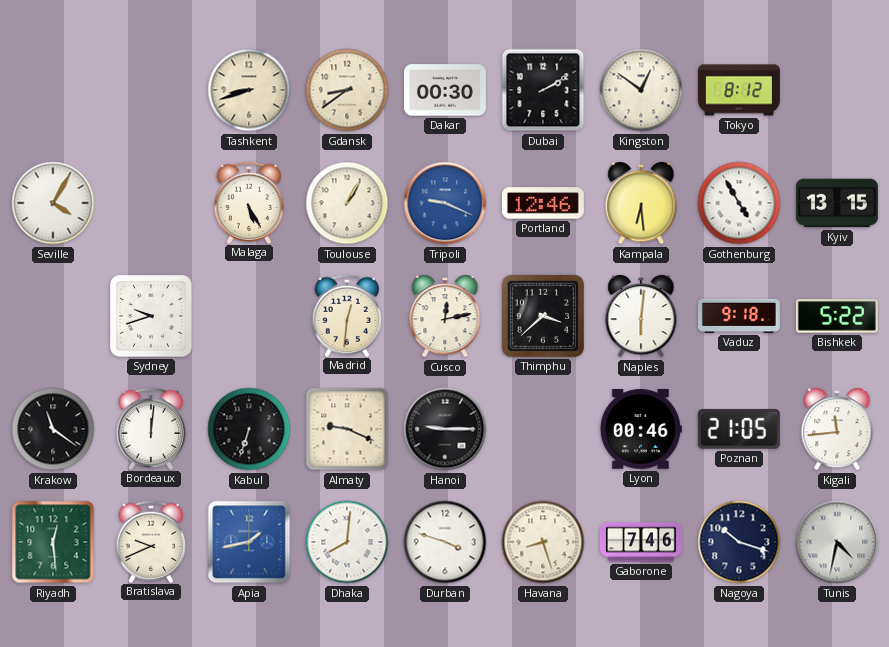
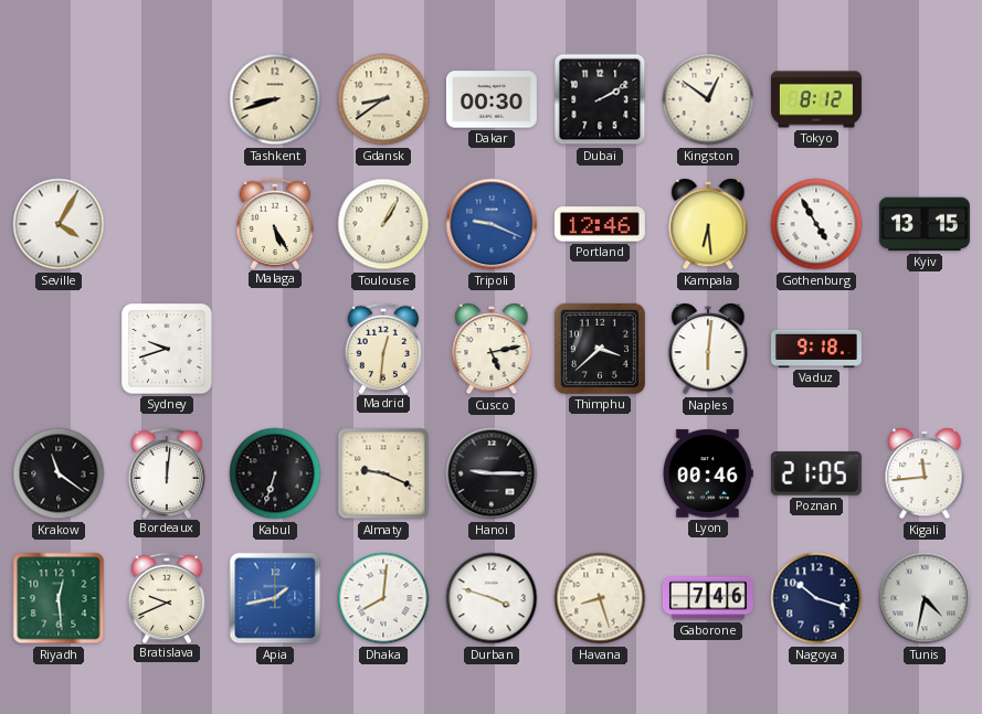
Cusco: 12:13 -> 5:13 (492, 349)
Bishkek: 5:22 -> none (837, 316)
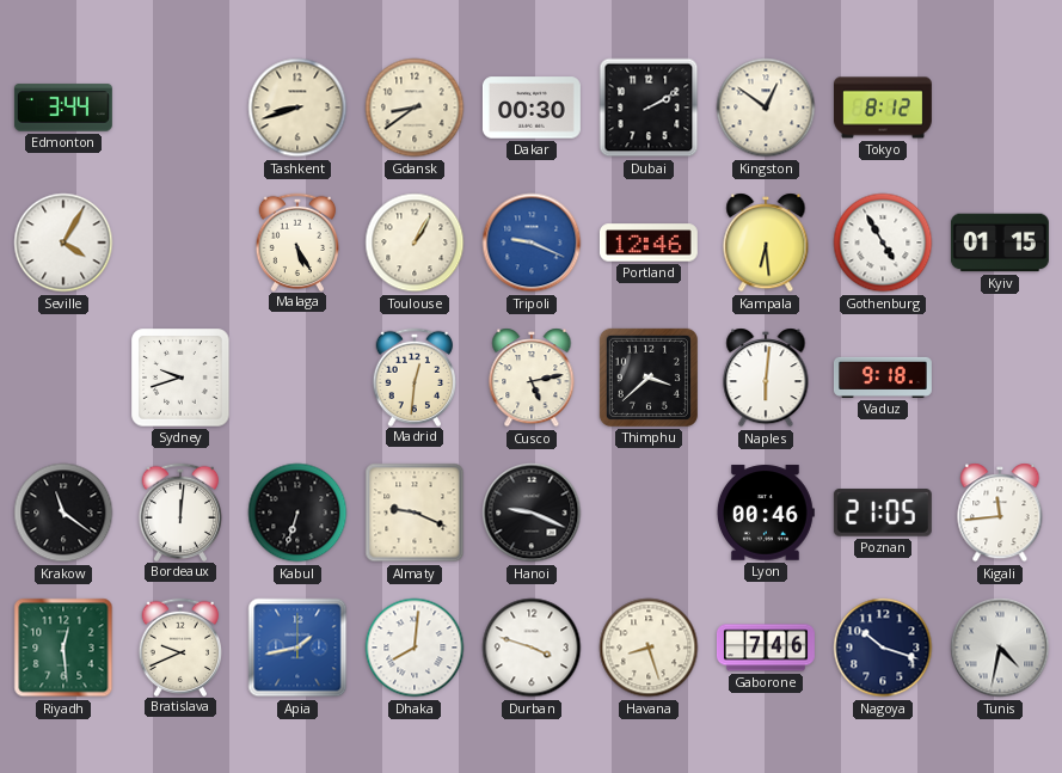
Edmonton: none -> 3:44 (63, 108)
Kyiv: 13:15 -> 01:15 (1000, 243)
Hanoi: 9:15 -> 9:19 (532, 513)
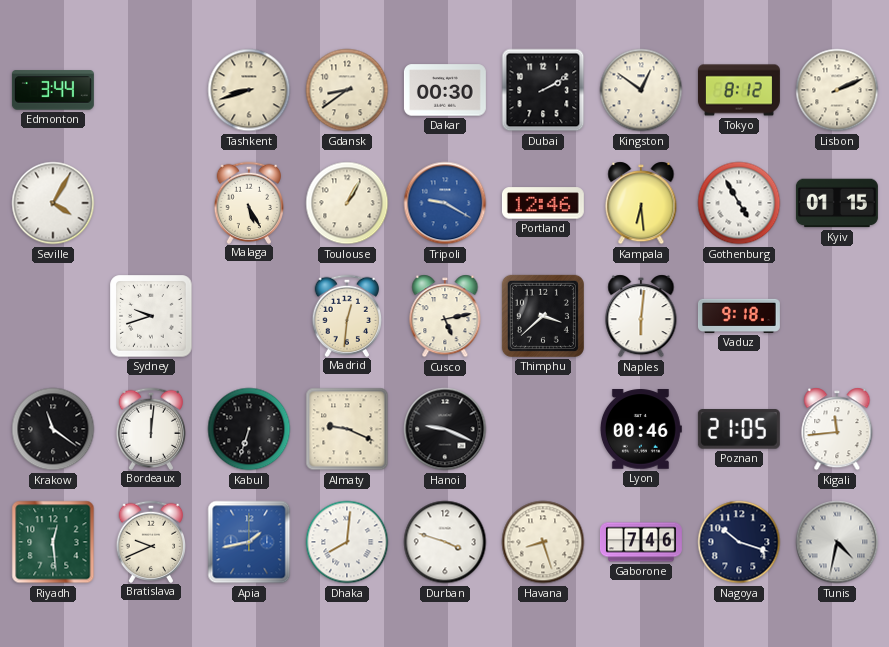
Lisbon: none -> 2:11 (837, 90)
Tripoli: 9:19 -> 9:20 (445, 203)
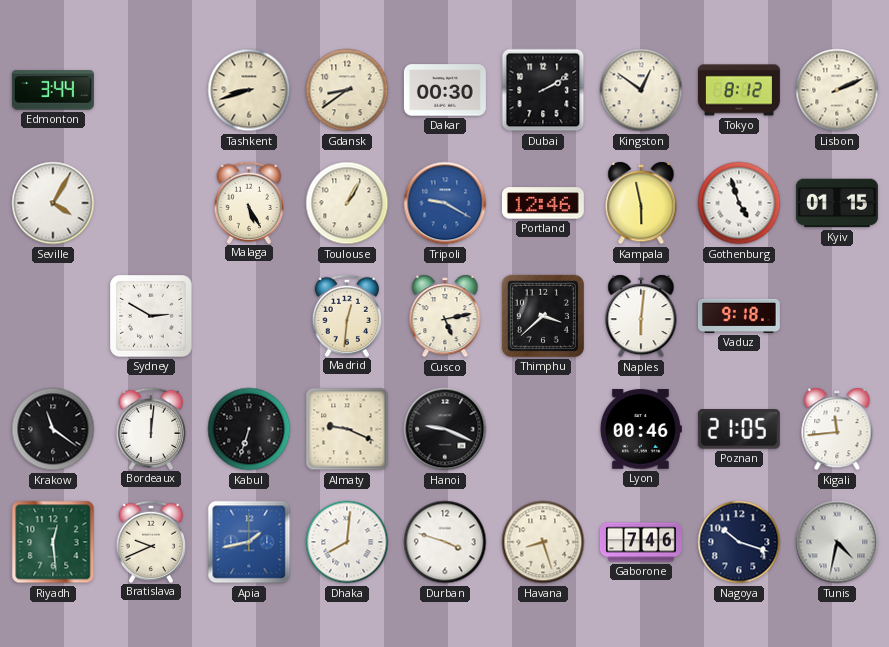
Kampala: 6:29 -> 5:58 (641, 203)
Gothenburg: 4:55 -> 4:57 (739, 203)
Sydney: 9:42 -> 2:50 (151, 316)
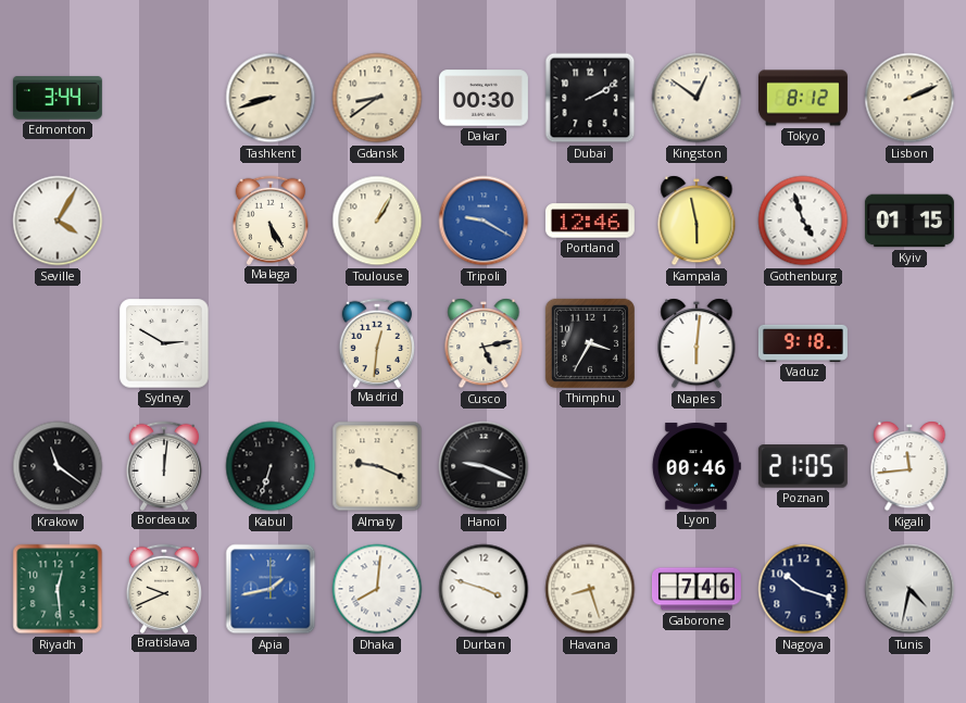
Thimphu: 3:38 -> 3:35 (590, 343)
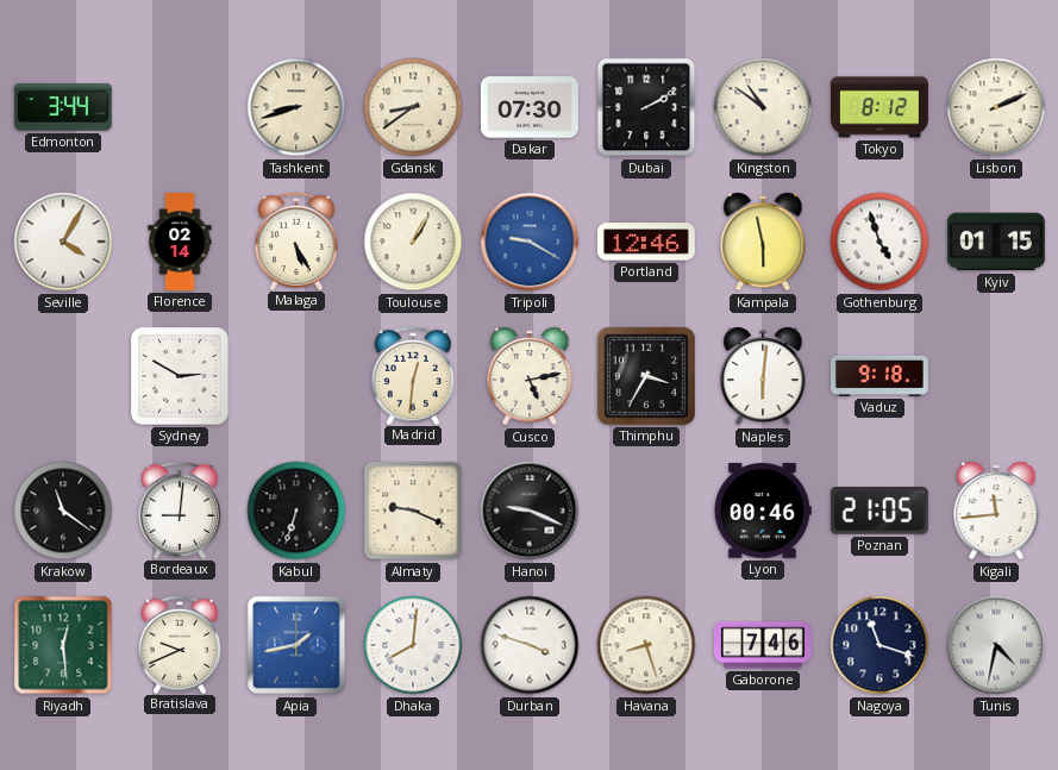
Dakar: 00:30 -> 07:30 (530, 107)
Kingston: 12:51 -> 10:51 (763, 107)
Florence: none -> 02:14 (180, 242)
Bordeaux: 12:01 -> 9:01 (179, 509)
Nagoya: 10:18 -> 11:18 (879, 645)
